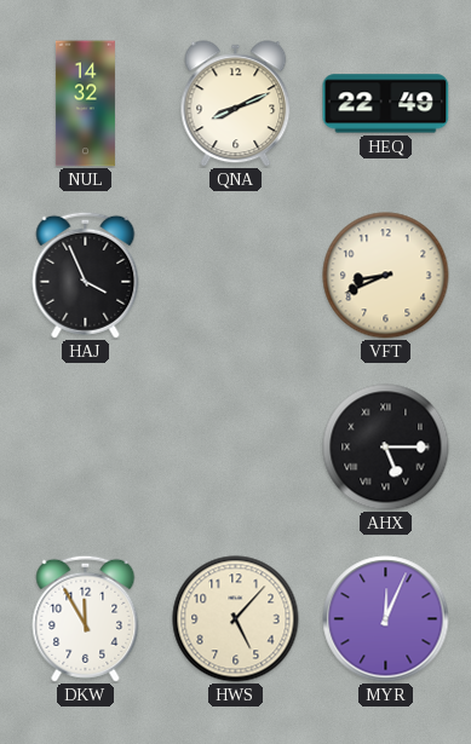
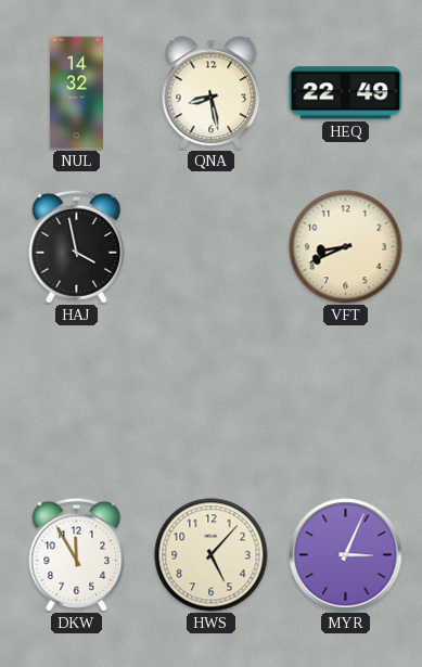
QNA: 8:11 -> 8:28 (212, 93)
HAJ: 3:56 -> 3:58 (77, 246)
AHX: 5:15 -> none (386, 448)
MYR: 12:04 -> 3:04 (346, 555)
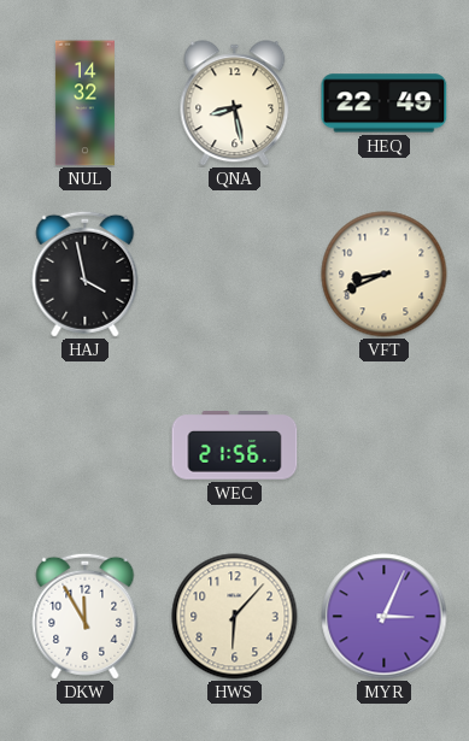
WEC: none -> 21:56 (235, 446)
HWS: 5:07 -> 6:07 (235, 617)
